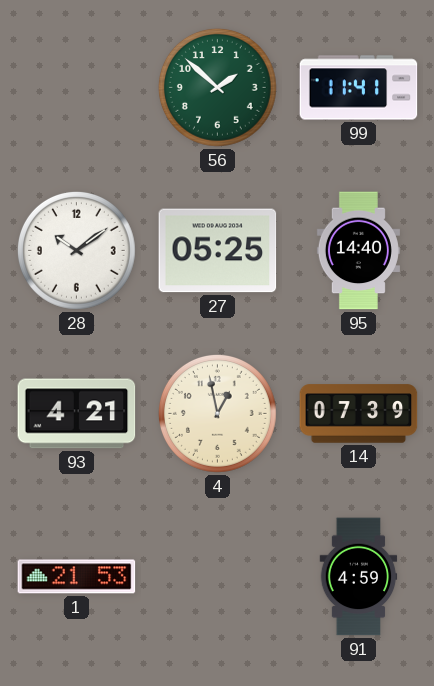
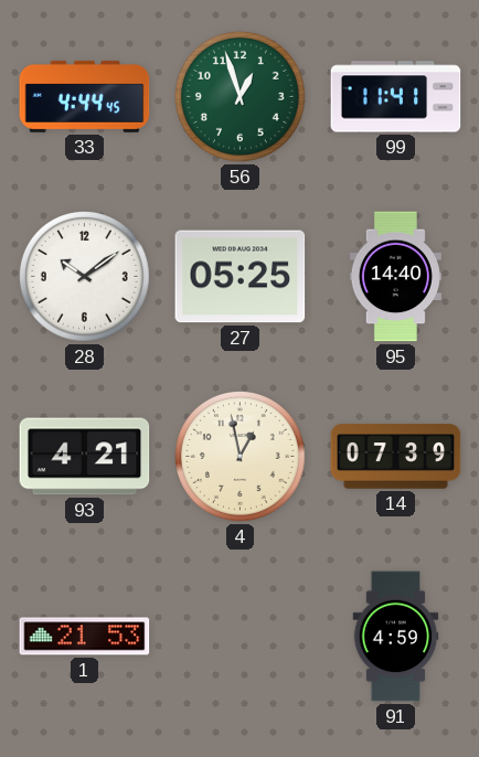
33: none -> 4:44 (85, 96)
56: 1:52 -> 12:57 (239, 96)
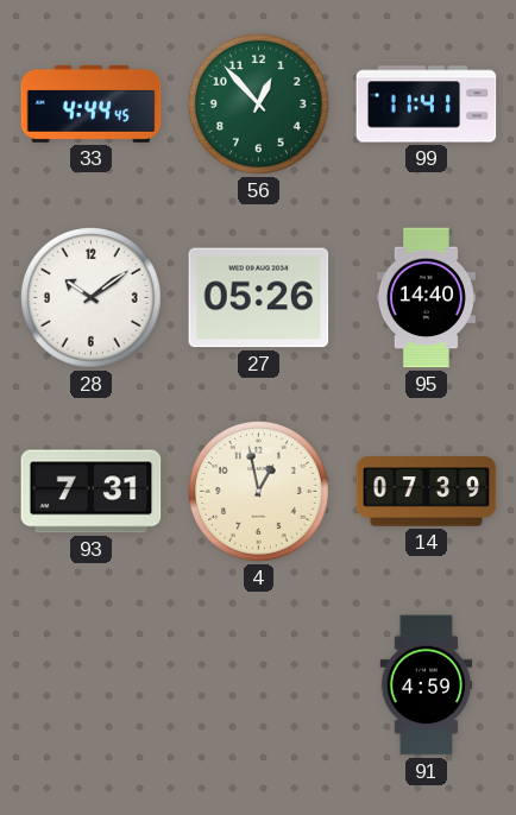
56: 12:57 -> 12:53 (258, 103)
27: 05:25 -> 05:26 (259, 298)
93: 4:21 -> 7:31 (92, 492)
1: 21:53 -> none (85, 637)
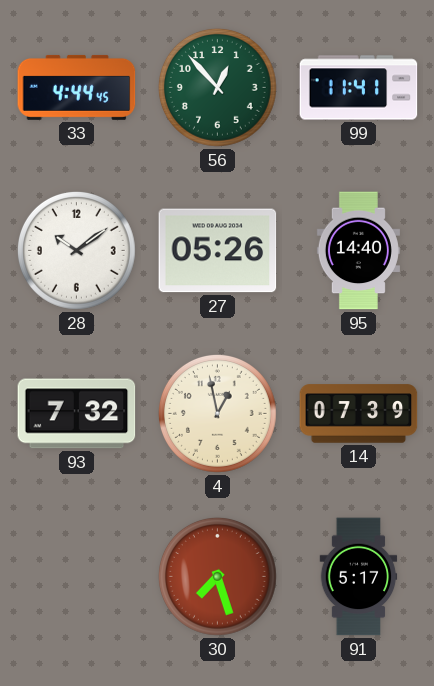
93: 7:31 -> 7:32 (77, 414)
30: none -> 7:27 (217, 576)
91: 4:59 -> 5:17 (359, 577)
